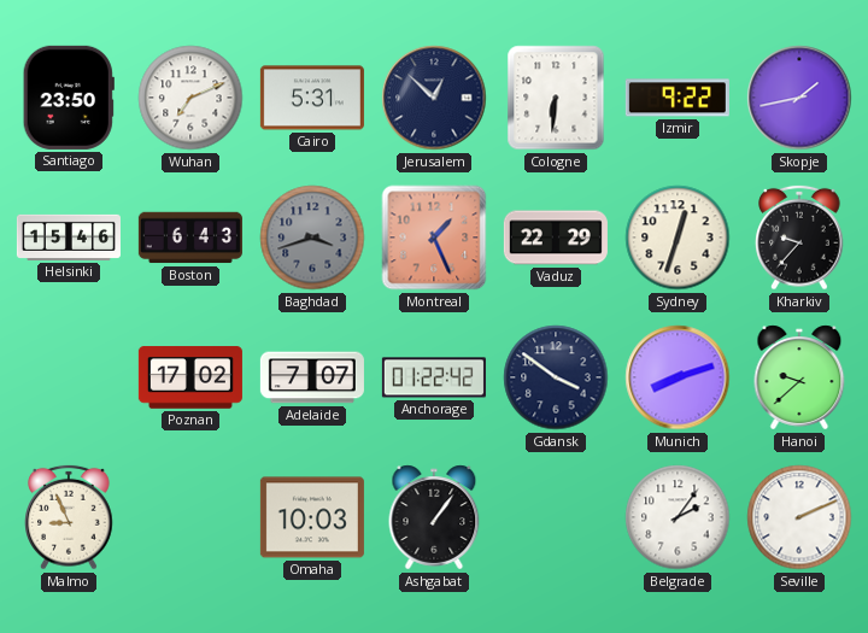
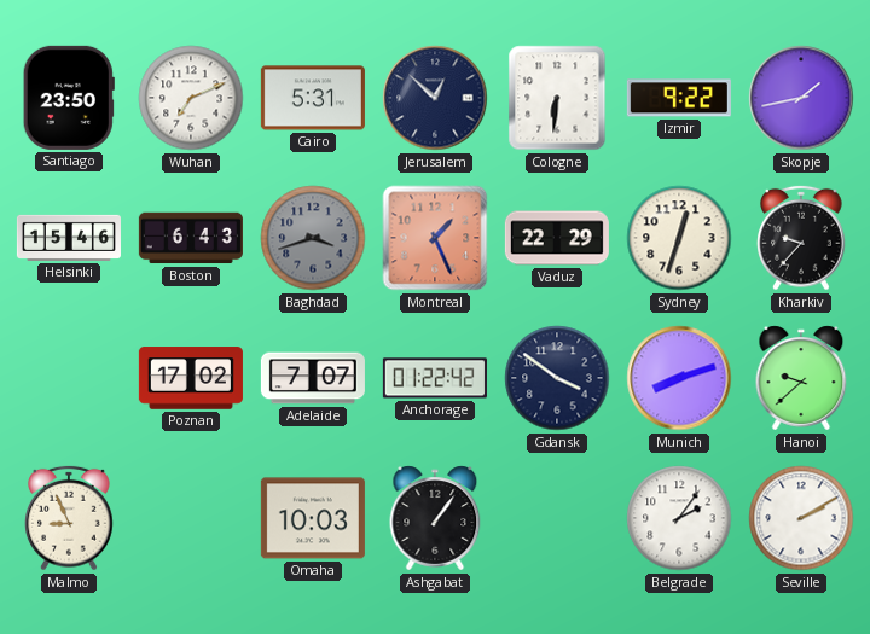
Seville: 2:11 -> 2:10 (801, 518)
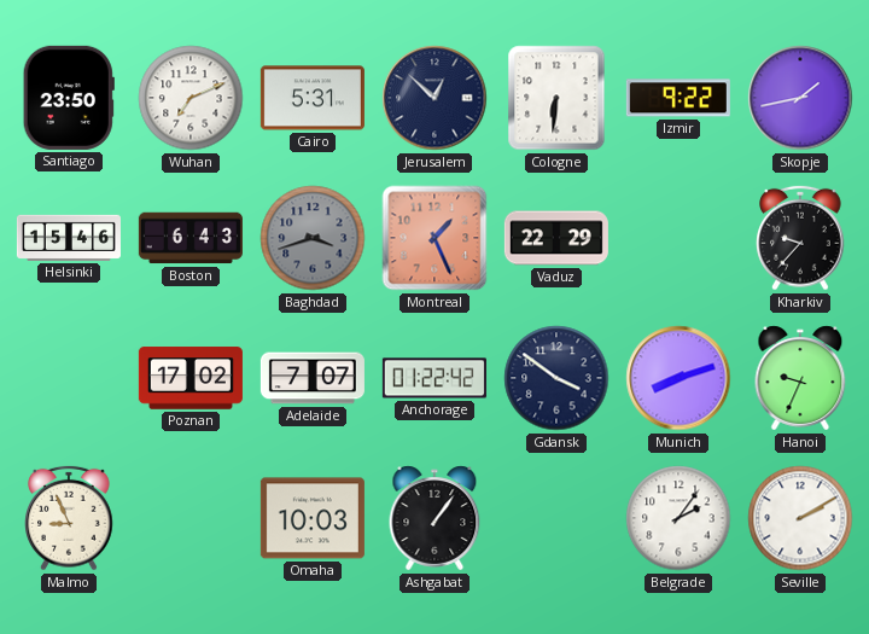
Sydney: 12:33 -> none (679, 238)
Hanoi: 9:38 -> 9:34 (800, 378)
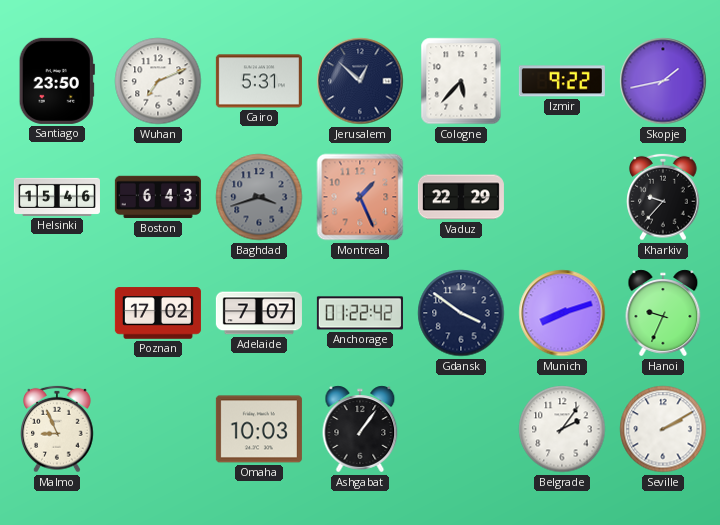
Cologne: 6:31 -> 5:37 (461, 81)
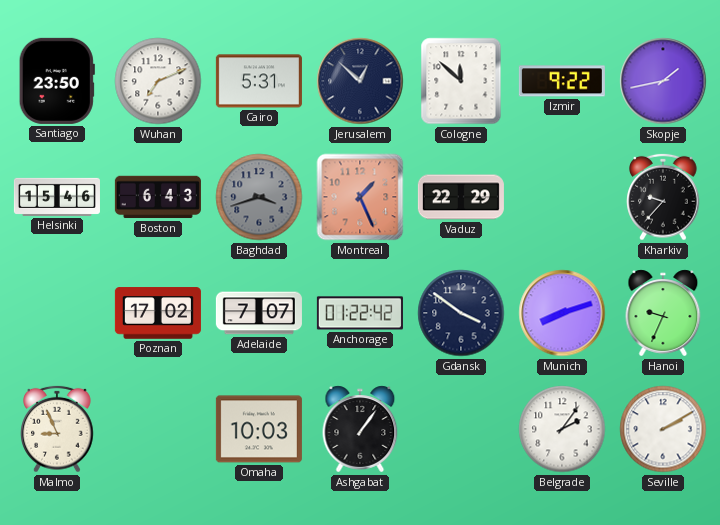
Cologne: 5:37 -> 11:52 (461, 81)
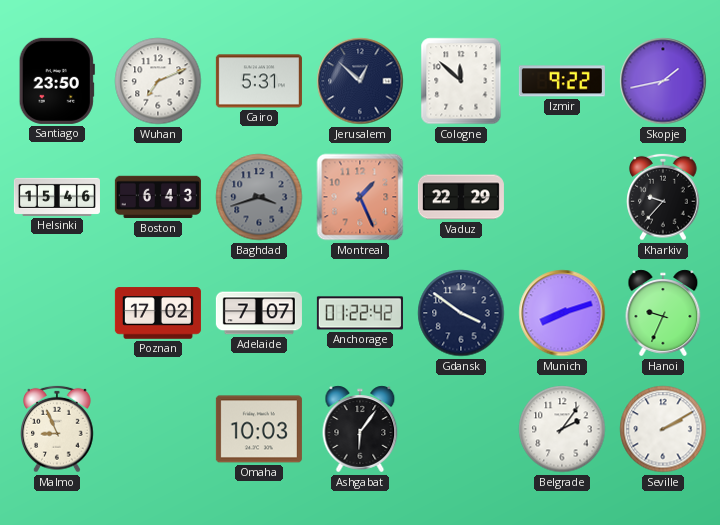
Ashgabat: 1:06 -> 6:06 (360, 429)
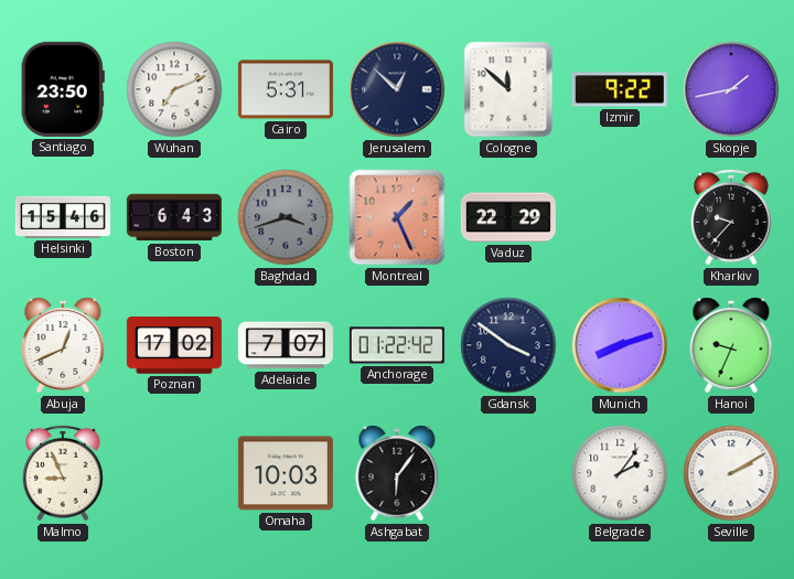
Abuja: none -> 12:41 (63, 345)
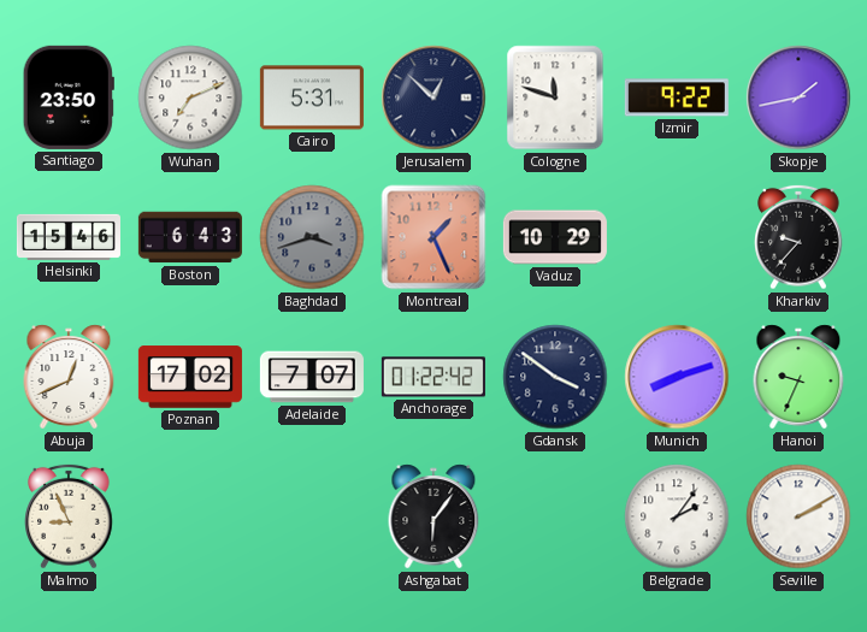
Cologne: 11:52 -> 11:48 (555, 98)
Vaduz: 22:29 -> 10:29 (555, 237)
Omaha: 10:03 -> none (286, 473)
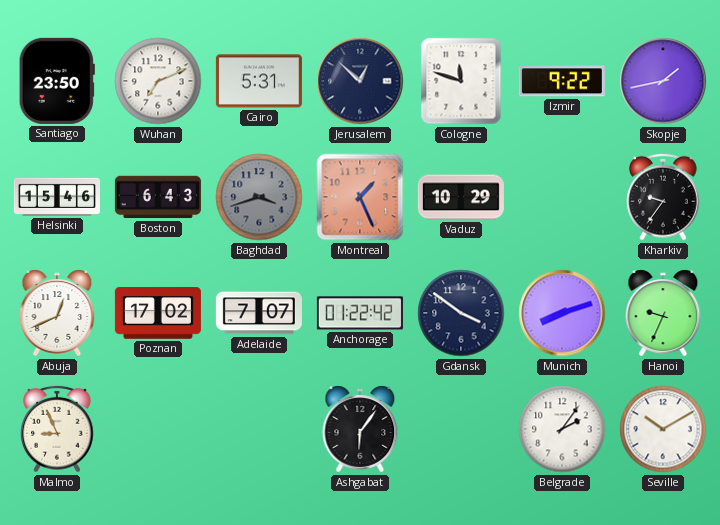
Kharkiv: 9:37 -> 9:36 (663, 197)
Seville: 2:10 -> 10:10 (663, 429)
